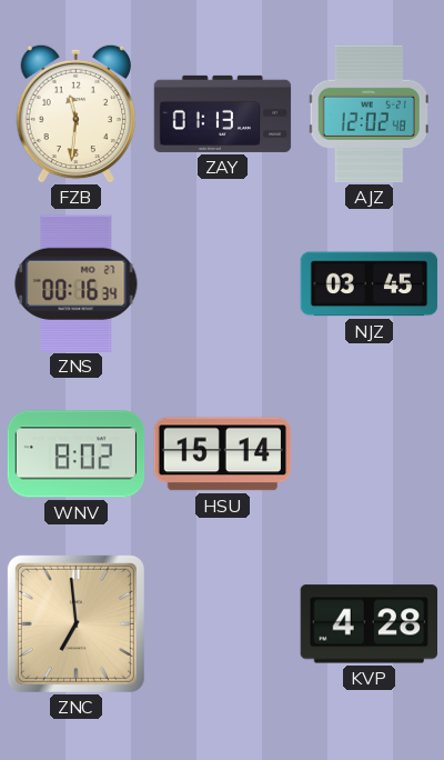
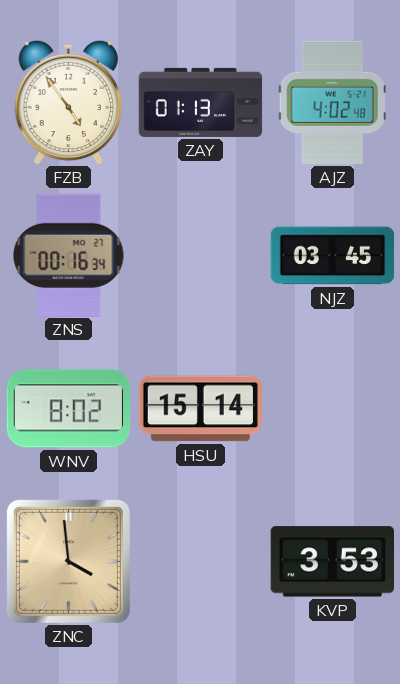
FZB: 11:31 -> 4:54 (68, 102)
AJZ: 12:02 -> 4:02 (332, 103)
ZNC: 6:59 -> 3:59 (68, 561)
KVP: 4:28 -> 3:53 (332, 562)
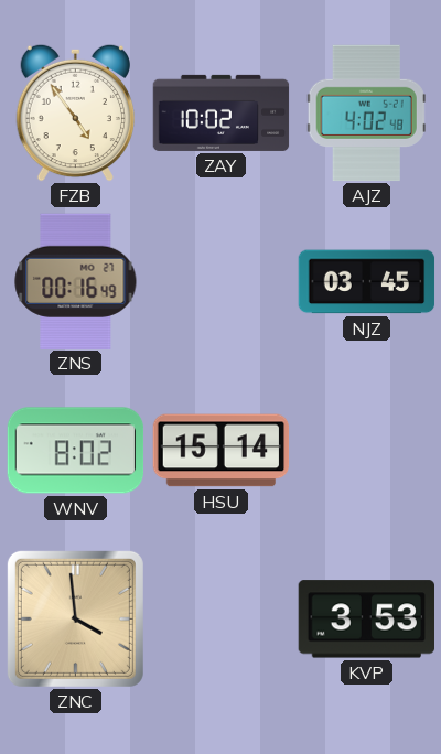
ZAY: 01:13 -> 10:02 (222, 112)
ZNS: 00:16:34 -> 00:16:49 (76, 281)
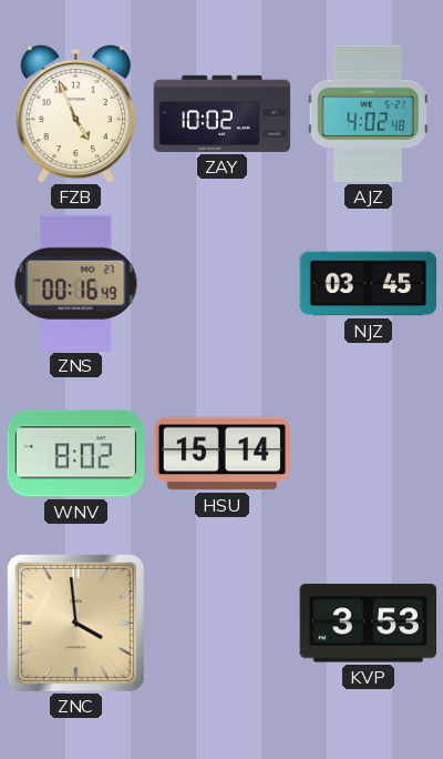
FZB: 4:54 -> 4:56 (75, 113)
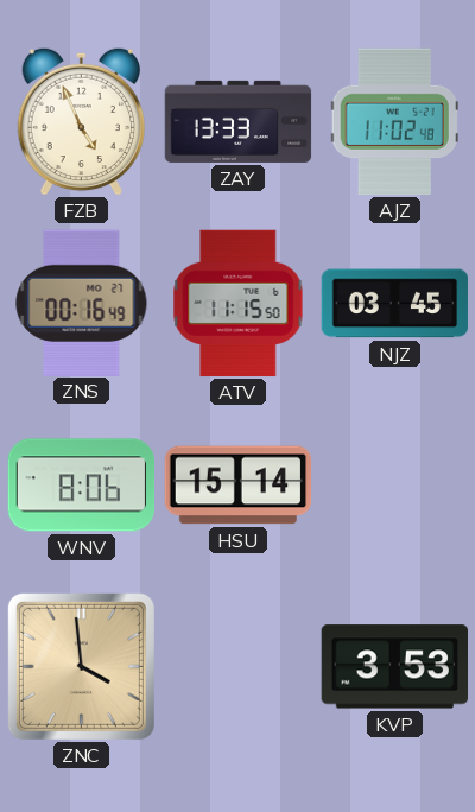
ZAY: 10:02 -> 13:33 (239, 121)
AJZ: 4:02 -> 11:02 (394, 122)
ATV: none -> 11:15 (239, 304)
WNV: 8:02 -> 8:06 (82, 486)
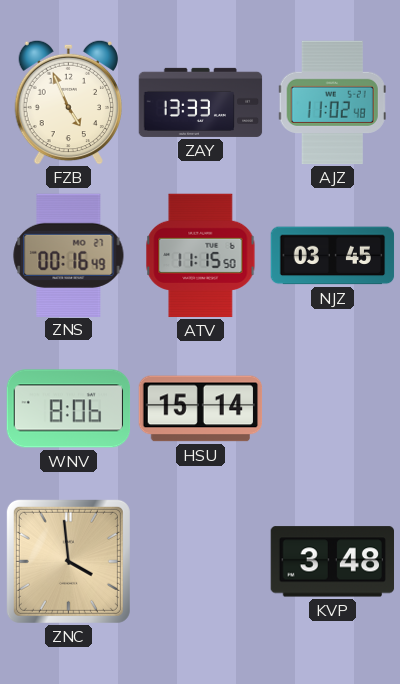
KVP: 3:53 -> 3:48 (332, 562)
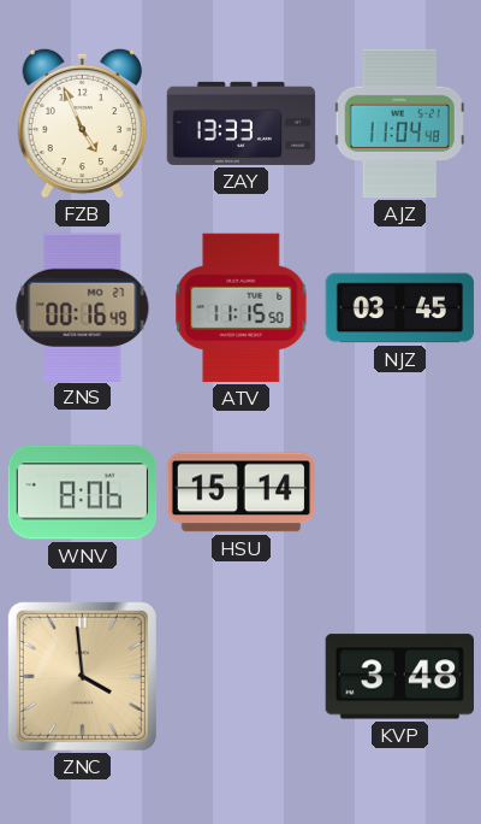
AJZ: 11:02 -> 11:04 (399, 124)
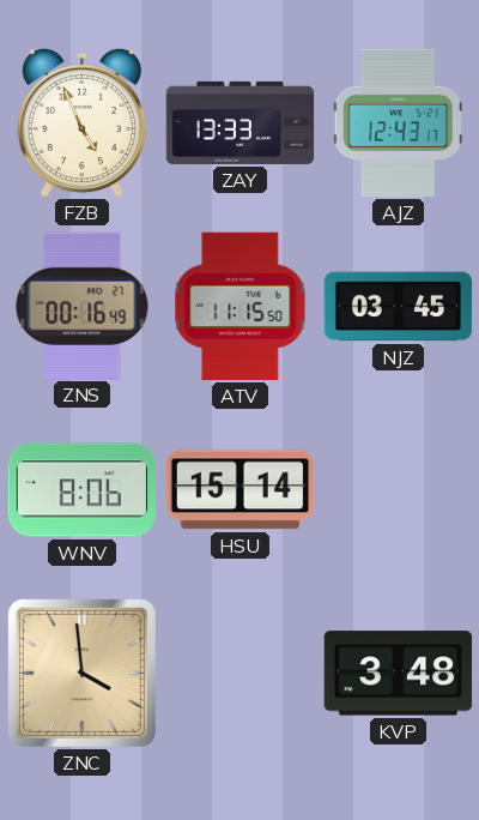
AJZ: 11:04 -> 12:43 (398, 123)
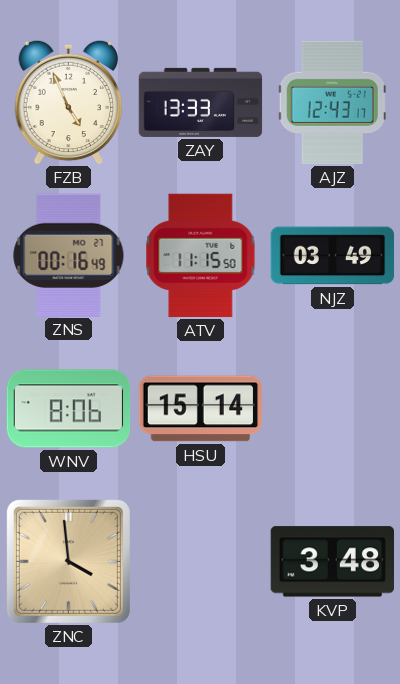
NJZ: 03:45 -> 03:49 (333, 256)
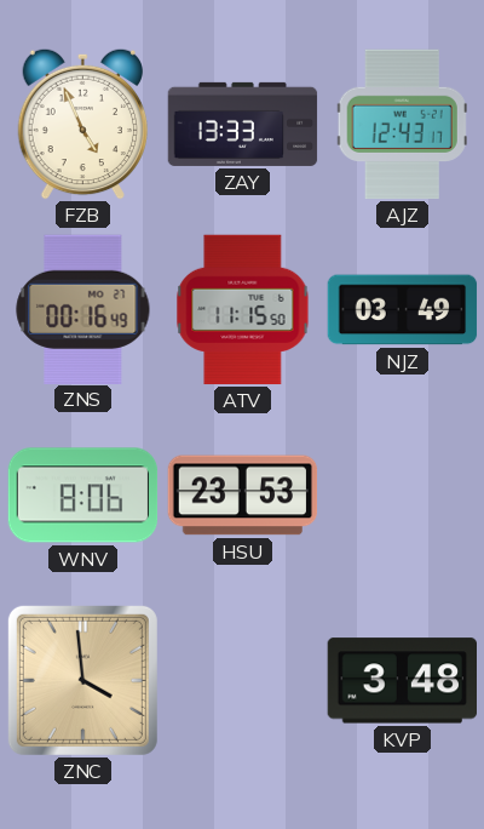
HSU: 15:14 -> 23:53 (243, 496)
